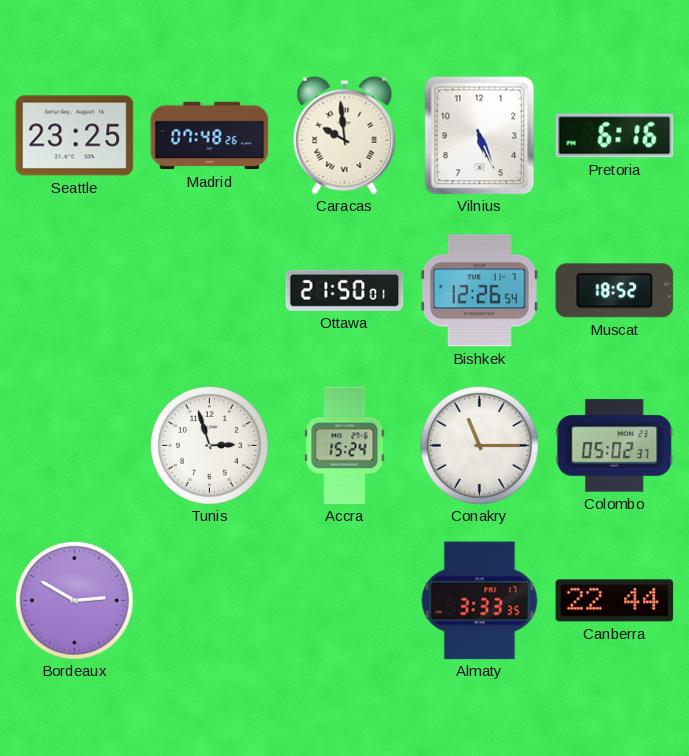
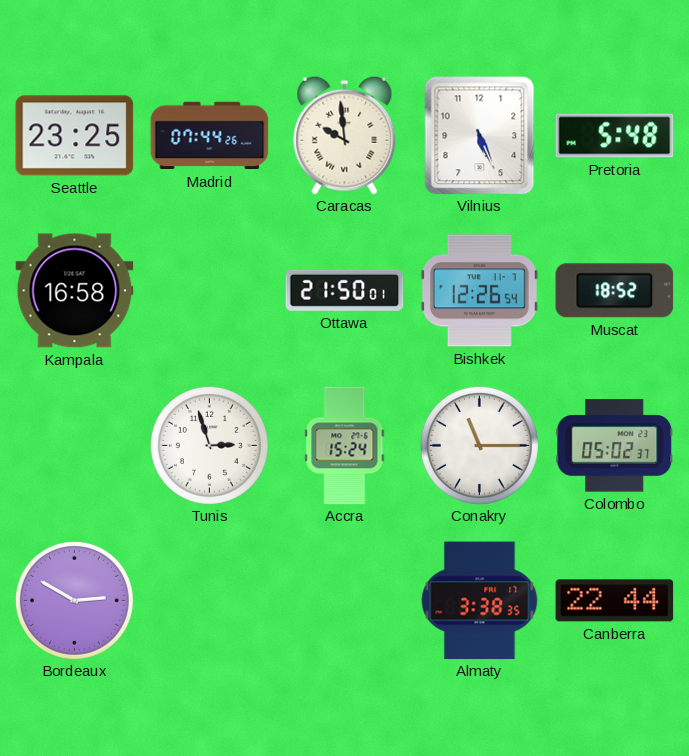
Madrid: 07:48 -> 07:44 (210, 136)
Pretoria: 6:16 -> 5:48 (615, 136)
Kampala: none -> 16:58 (75, 291)
Almaty: 3:33 -> 3:38 (480, 601)
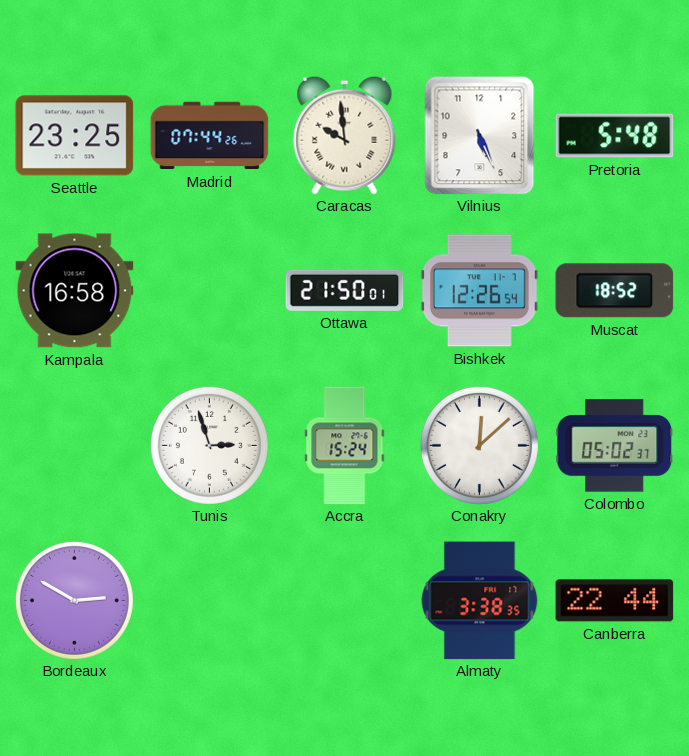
Conakry: 11:15 -> 12:08 (479, 445)
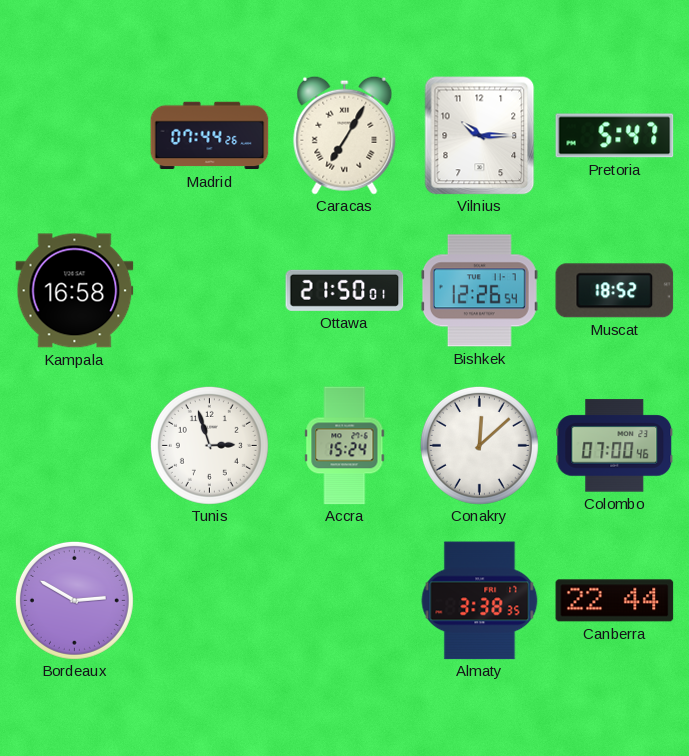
Seattle: 23:25 -> none (75, 136)
Caracas: 9:59 -> 7:05 (345, 135)
Vilnius: 5:26 -> 10:15 (480, 136)
Pretoria: 5:48 -> 5:47 (615, 136)
Colombo: 05:02 -> 07:00 (615, 446)
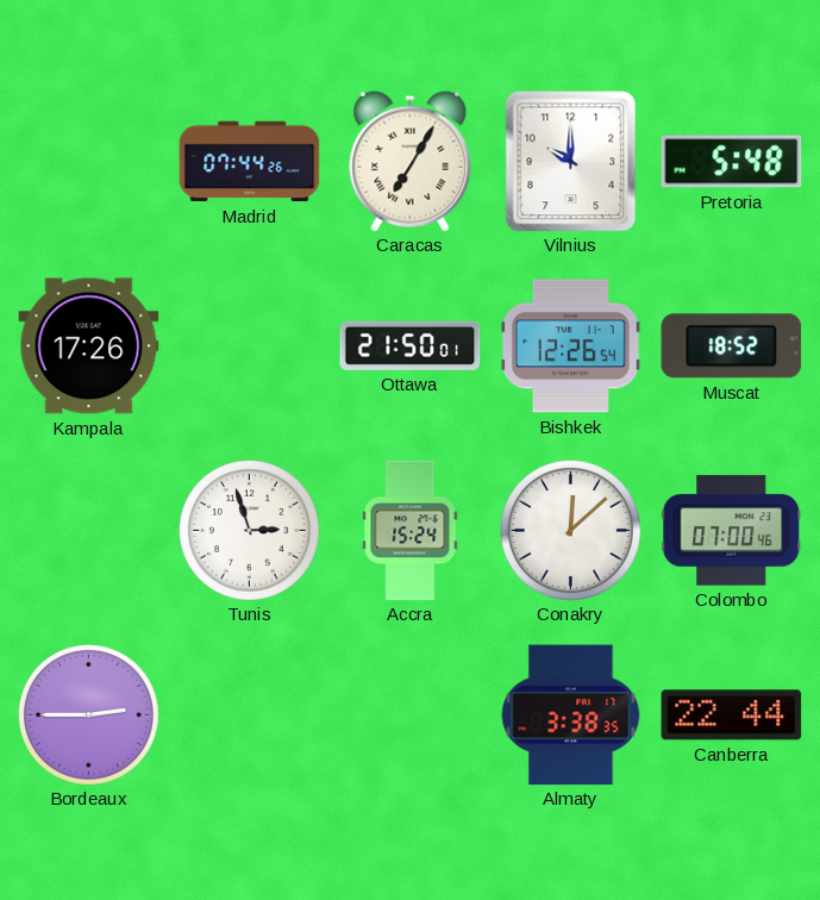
Vilnius: 10:15 -> 10:00 (571, 162)
Pretoria: 5:47 -> 5:48 (732, 162)
Kampala: 16:58 -> 17:26 (89, 346)
Bordeaux: 2:50 -> 2:45 (88, 714)
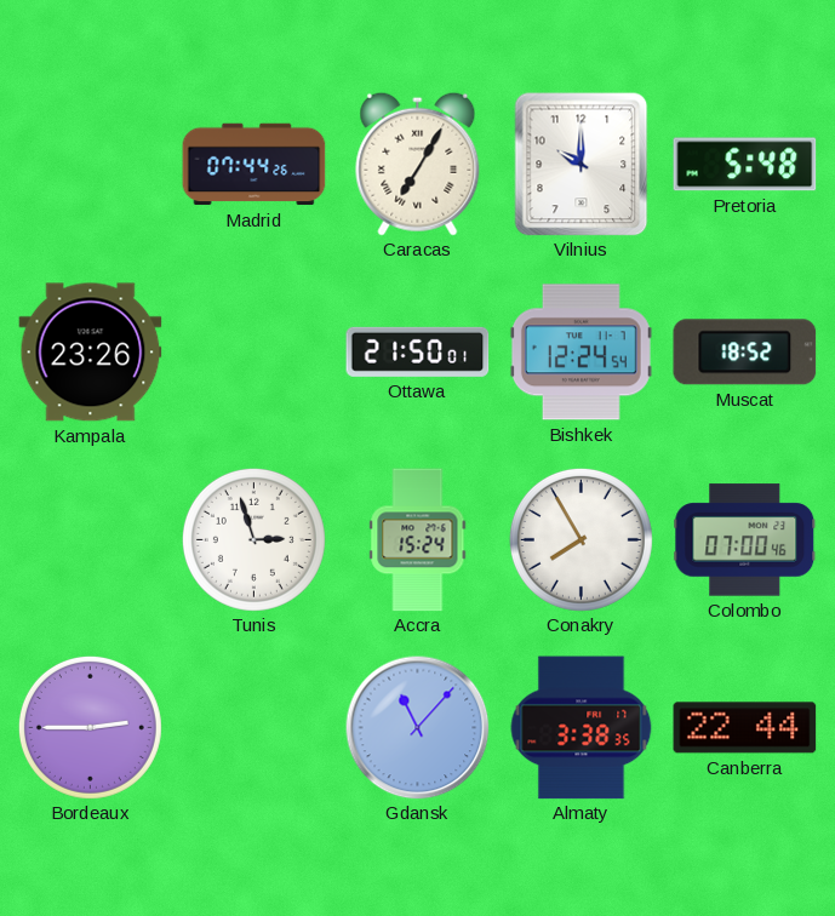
Kampala: 17:26 -> 23:26 (91, 353)
Bishkek: 12:26 -> 12:24 (581, 353)
Conakry: 12:08 -> 7:55 (581, 539)
Gdansk: none -> 11:07 (418, 728)
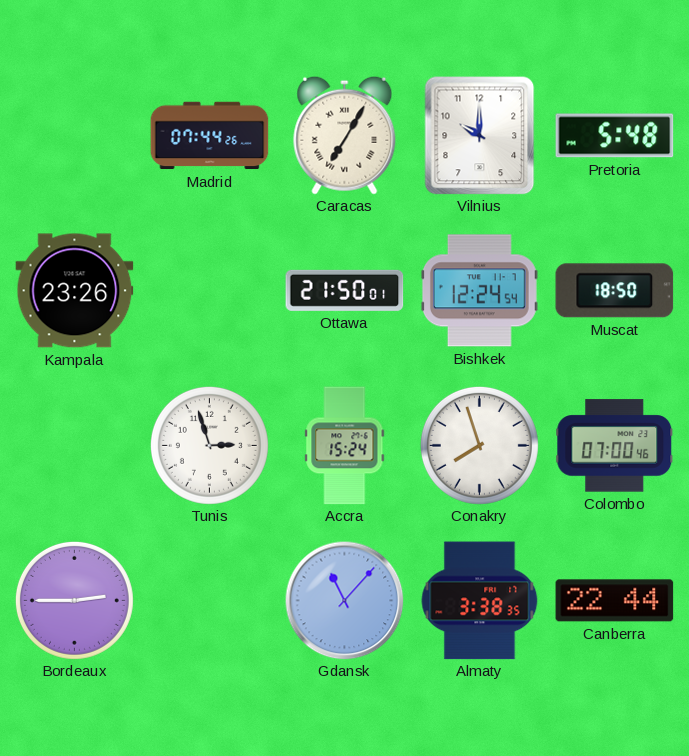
Muscat: 18:52 -> 18:50 (615, 291)
Conakry: 7:55 -> 7:57 (479, 445)
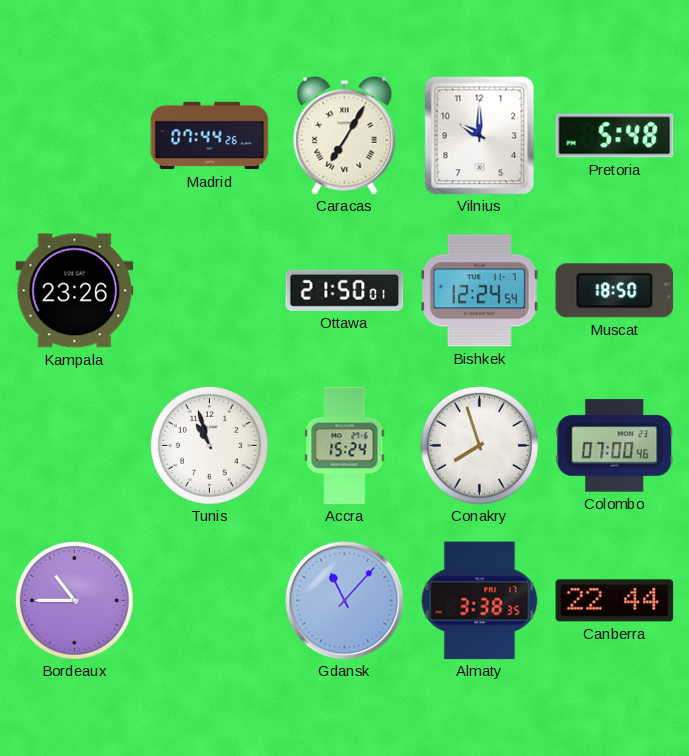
Tunis: 2:57 -> 10:57 (209, 445)
Bordeaux: 2:45 -> 10:45 (74, 600)
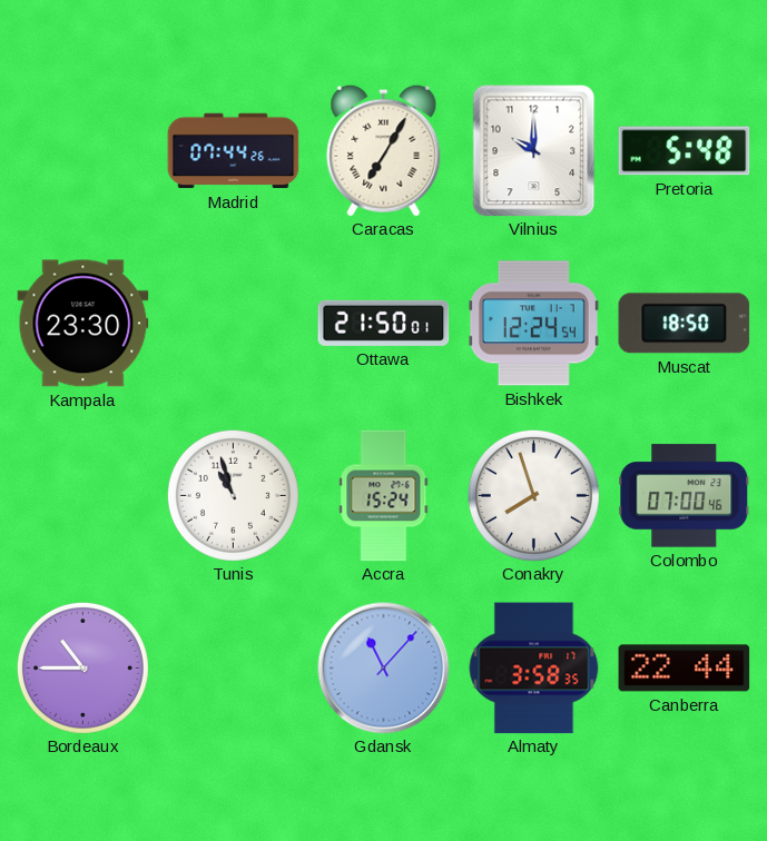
Kampala: 23:26 -> 23:30 (83, 324)
Almaty: 3:38 -> 3:58 (534, 669)
